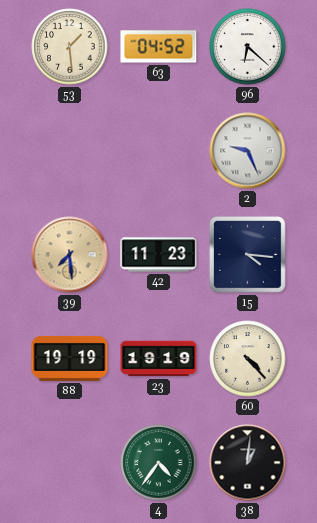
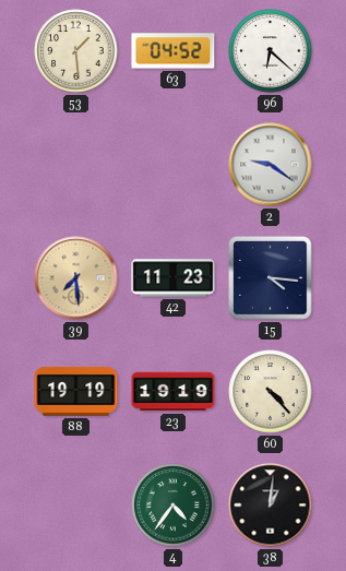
2: 9:26 -> 9:21 (271, 165)
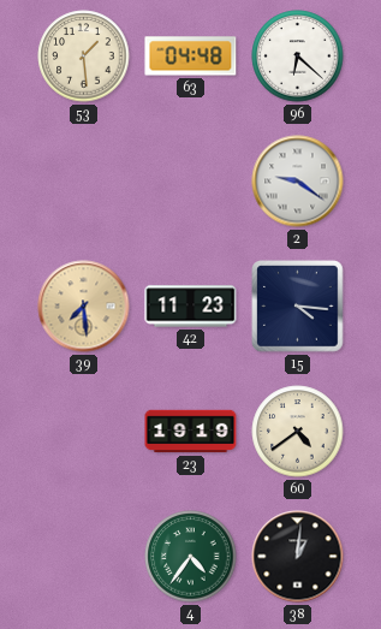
63: 04:52 -> 04:48 (191, 57)
88: 19:19 -> none (76, 391)
60: 4:23 -> 4:39 (298, 432)
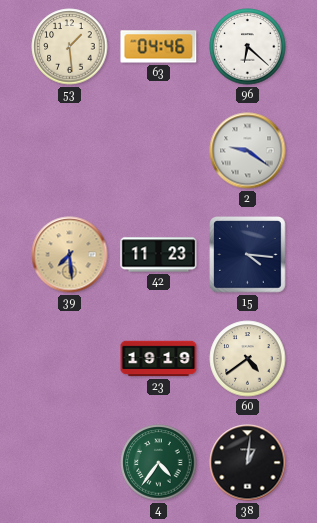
63: 04:48 -> 04:46 (159, 47)
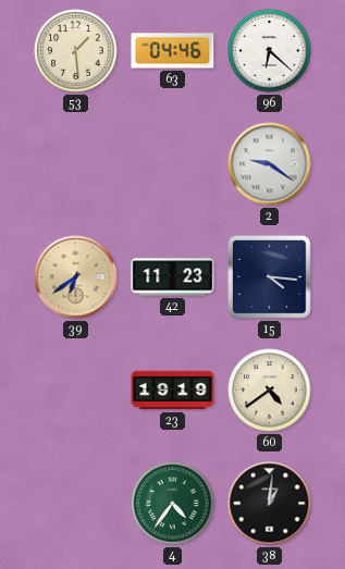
39: 7:29 -> 6:39 (76, 277)
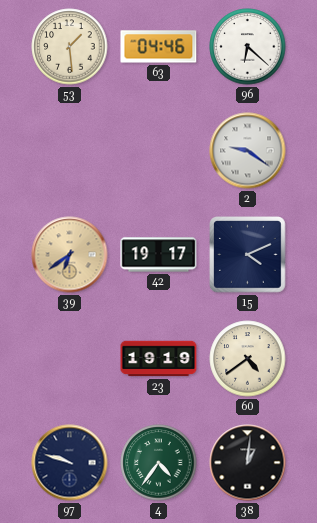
42: 11:23 -> 19:17 (159, 255)
15: 4:16 -> 4:11 (248, 255)
97: none -> 9:48 (70, 463)
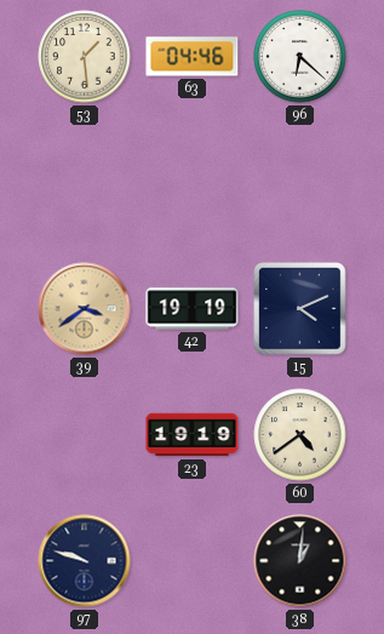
2: 9:21 -> none (248, 151)
39: 6:39 -> 3:39 (85, 309)
42: 19:17 -> 19:19 (193, 309)
4: 4:36 -> none (159, 463)
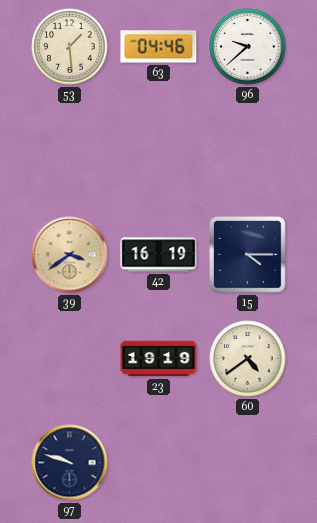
96: 6:22 -> 9:38 (248, 47)
42: 19:19 -> 16:19 (159, 255)
15: 4:11 -> 4:15 (248, 255)
38: 1:01 -> none (300, 561)
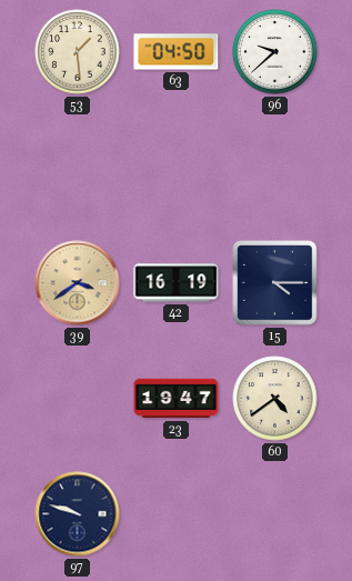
63: 04:46 -> 04:50 (177, 52)
23: 19:19 -> 19:47 (177, 399)
